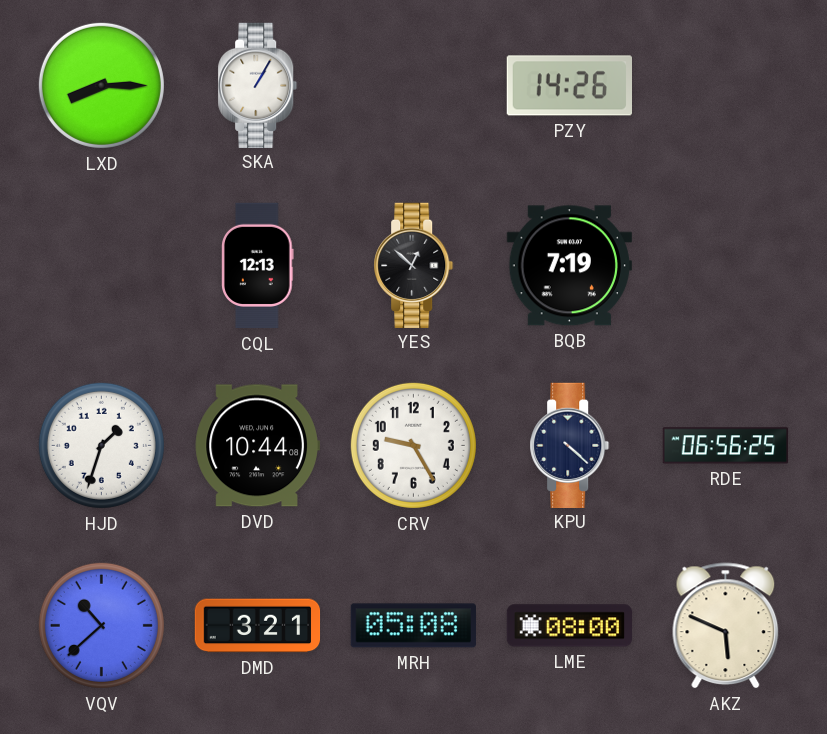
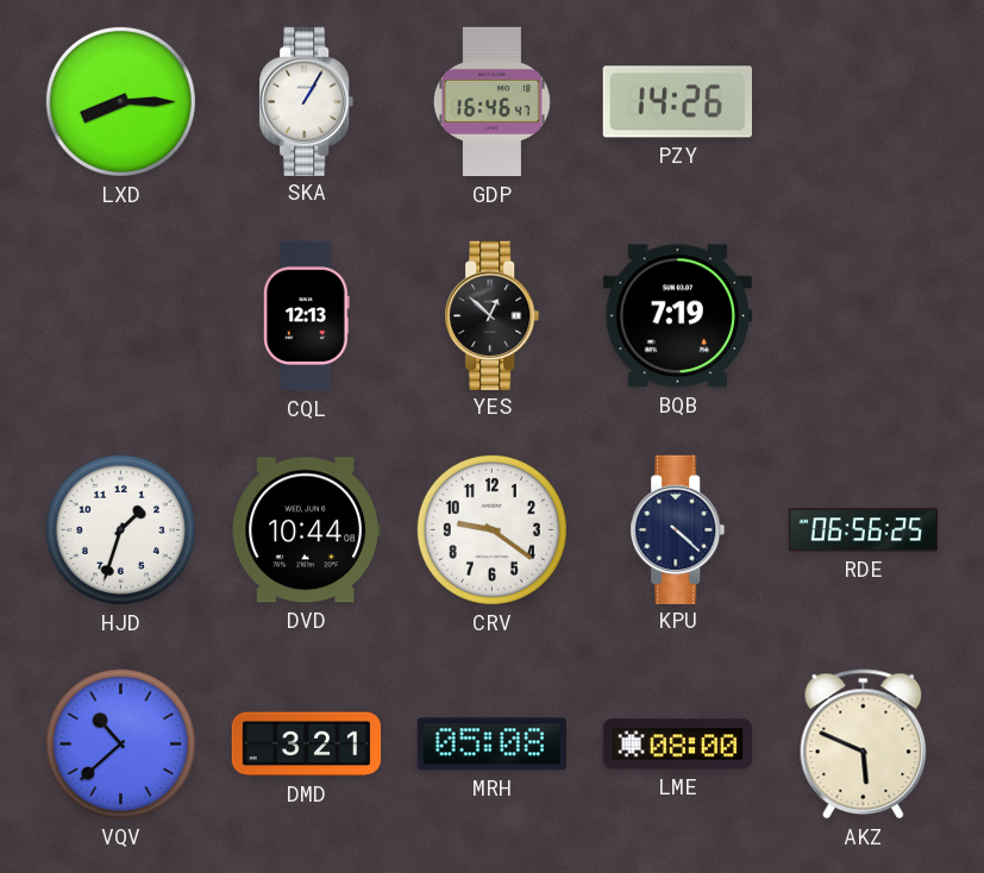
GDP: none -> 16:46 (491, 102)
CRV: 9:25 -> 9:21 (491, 529)
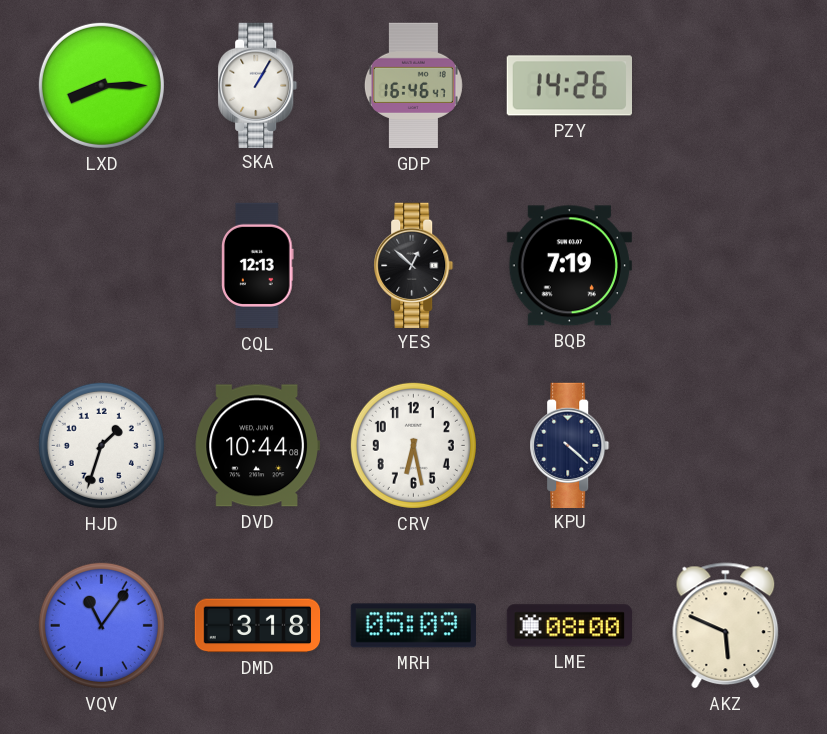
CRV: 9:21 -> 6:28 (413, 445)
RDE: 06:56 -> none (864, 530)
VQV: 10:38 -> 11:06 (101, 625)
DMD: 3:21 -> 3:18 (258, 626)
MRH: 05:08 -> 05:09 (413, 626)
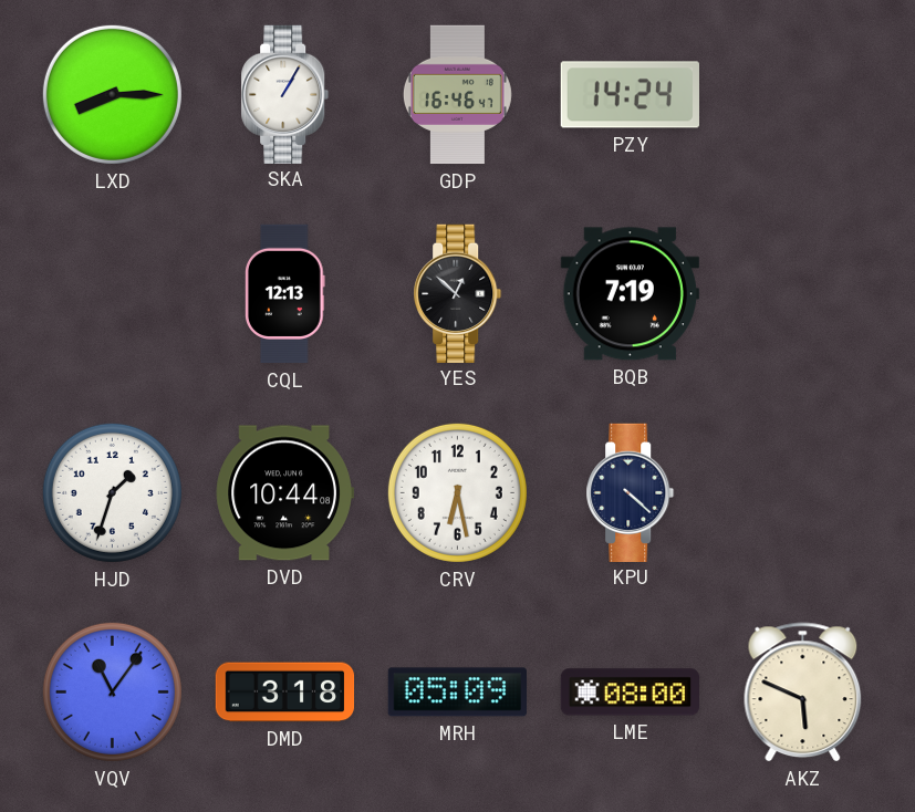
PZY: 14:26 -> 14:24 (630, 95)
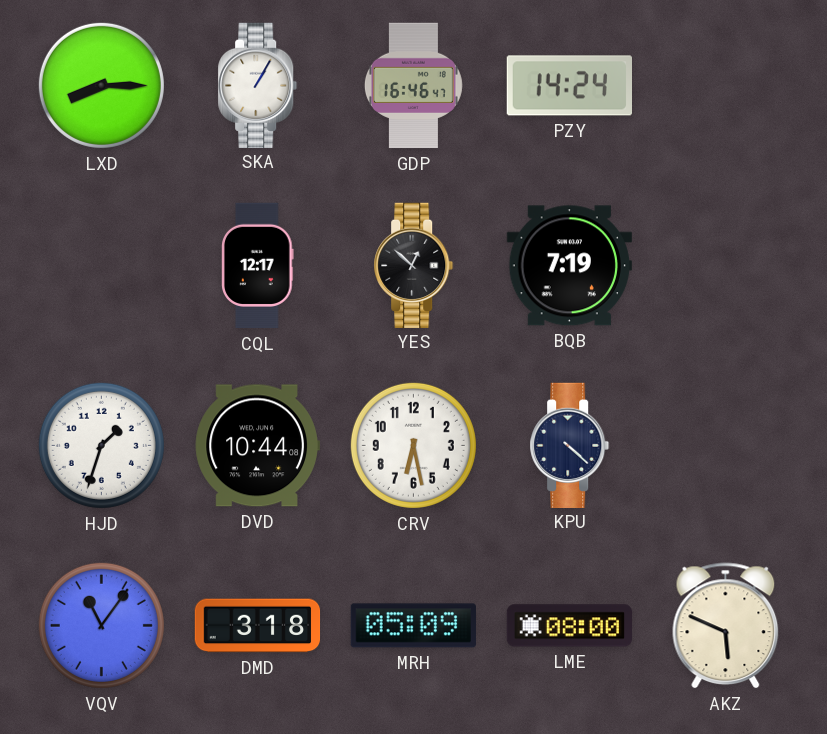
CQL: 12:13 -> 12:17 (258, 266)
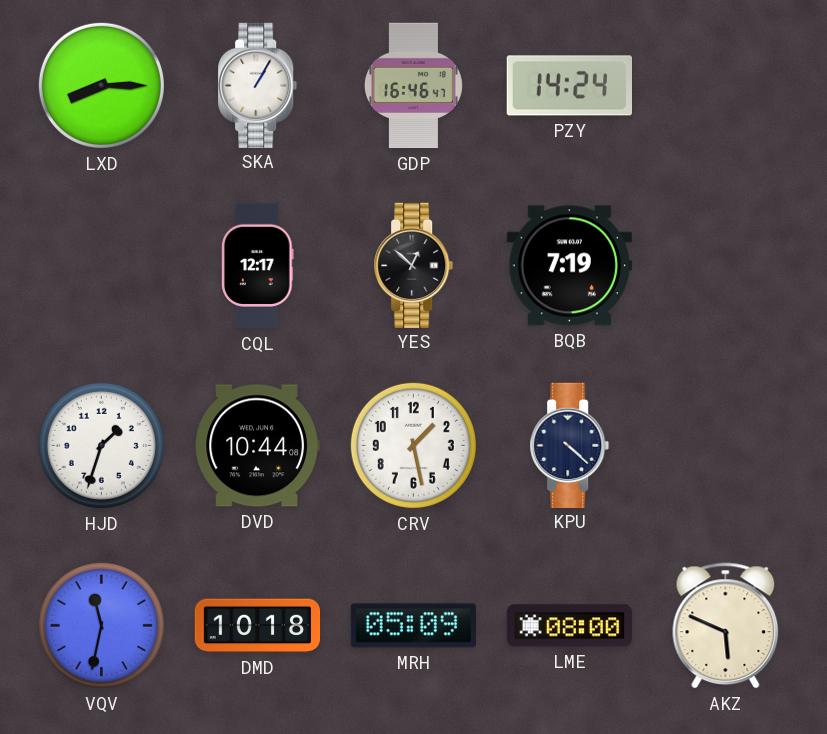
CRV: 6:28 -> 1:28 (413, 445)
VQV: 11:06 -> 11:32 (101, 625)
DMD: 3:18 -> 10:18 (258, 626)
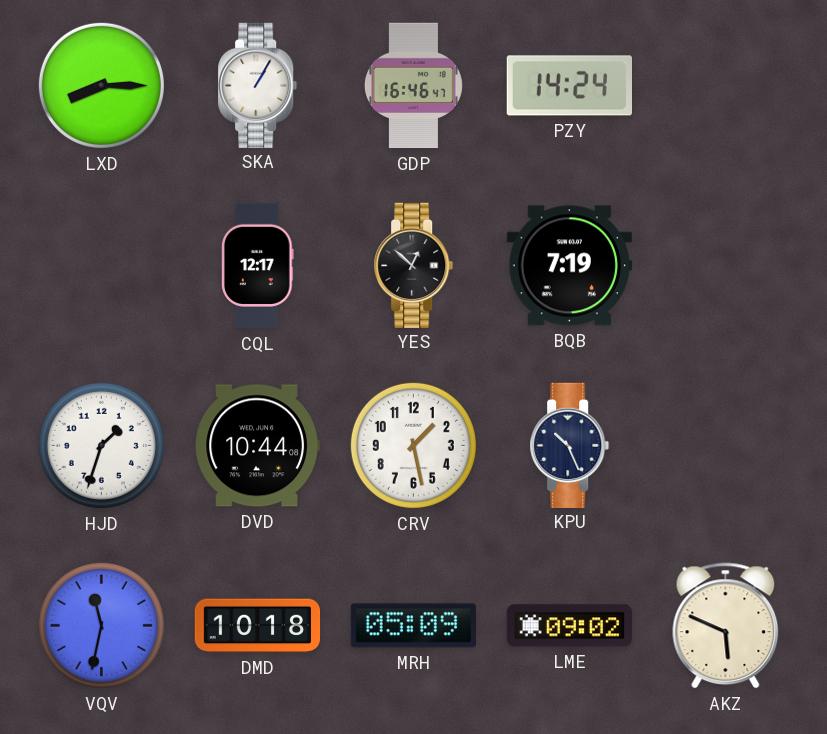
KPU: 4:22 -> 10:26 (570, 445)
LME: 08:00 -> 09:02 (569, 626)
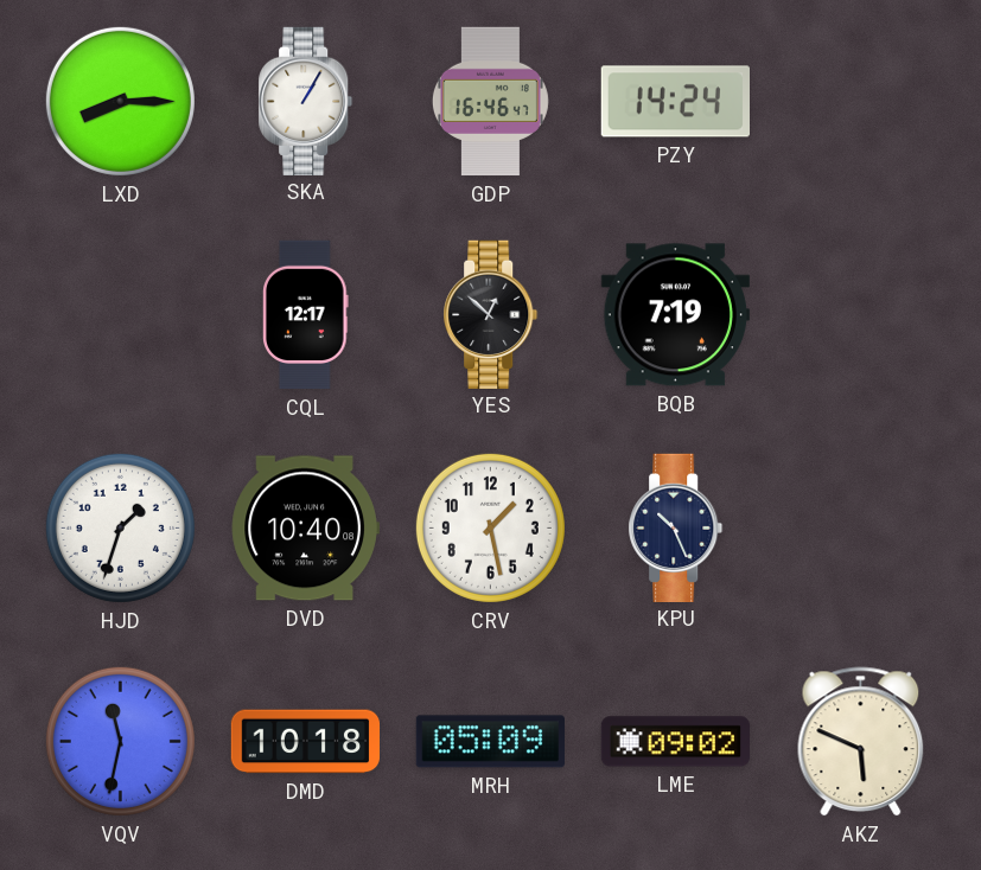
DVD: 10:44 -> 10:40 (305, 529)
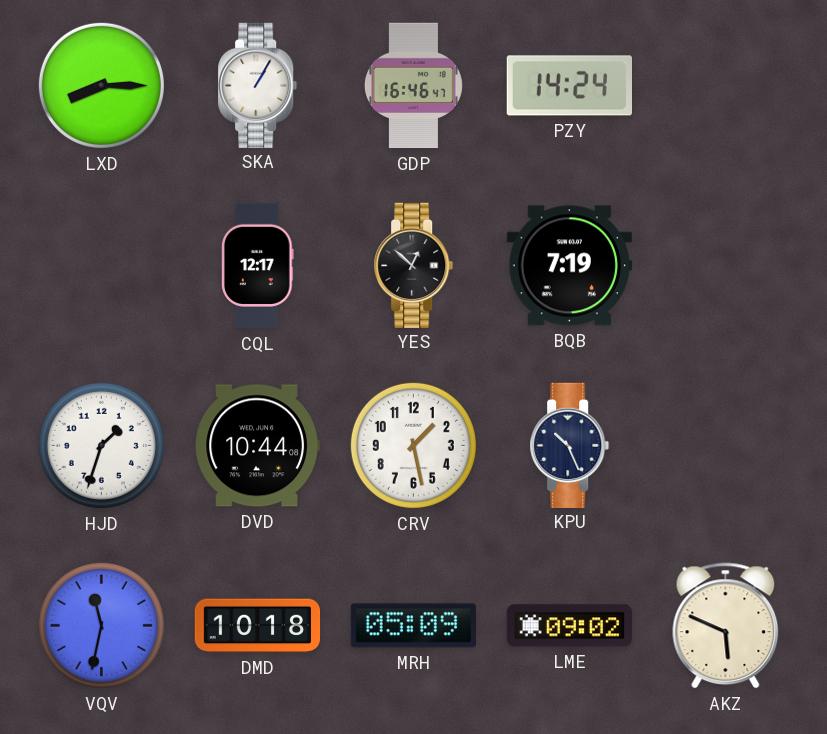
DVD: 10:40 -> 10:44 (257, 446)
